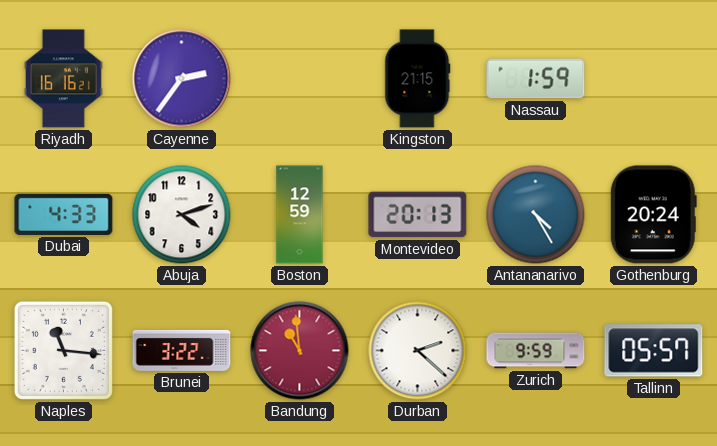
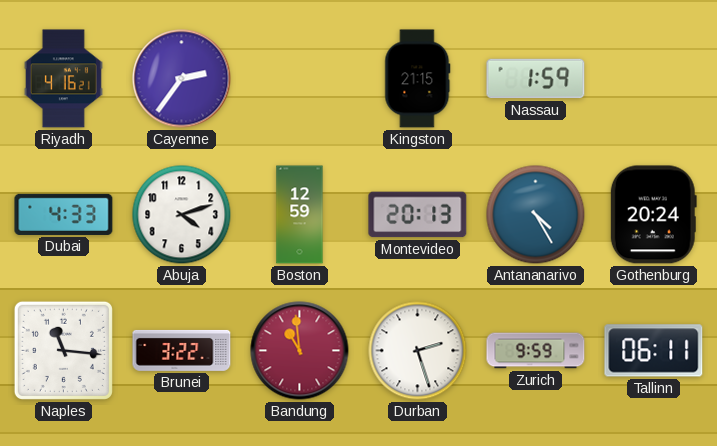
Riyadh: 16:16 -> 4:16 (63, 79)
Durban: 2:22 -> 2:27 (418, 351)
Tallinn: 05:57 -> 06:11 (654, 351)
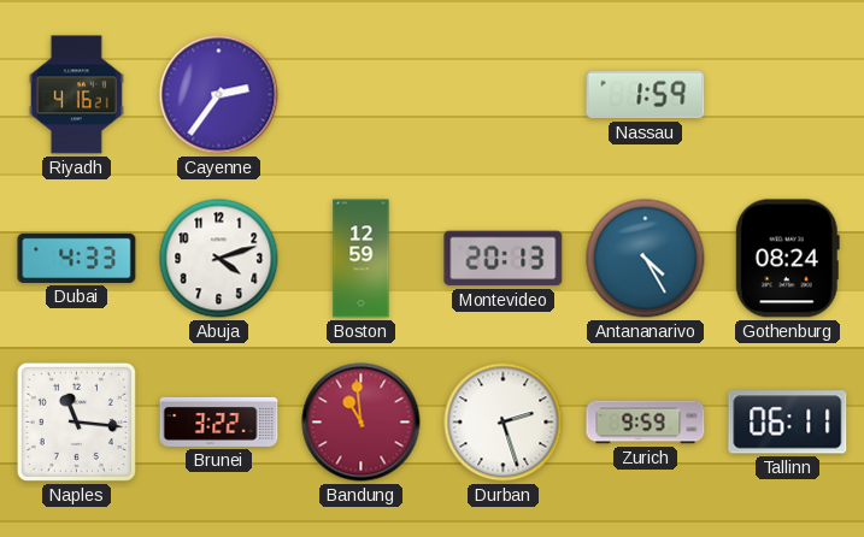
Kingston: 21:15 -> none (418, 79)
Gothenburg: 20:24 -> 08:24 (787, 259)
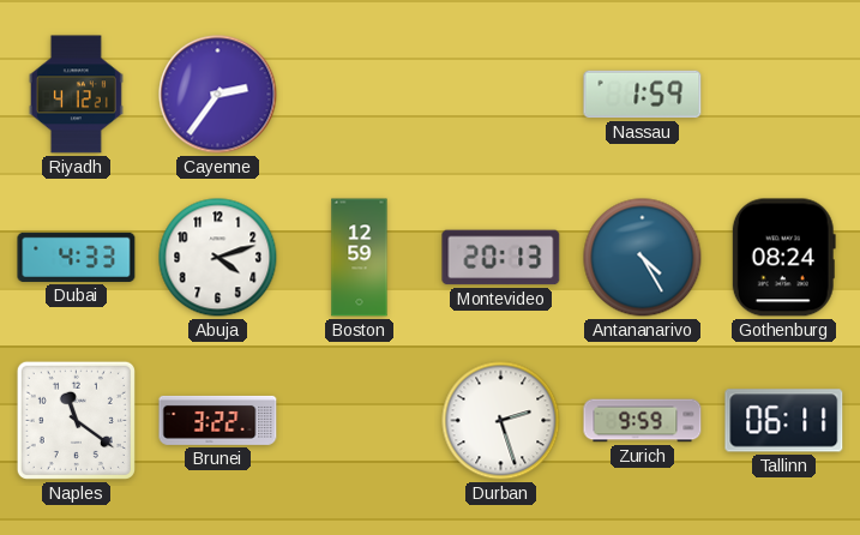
Riyadh: 4:16 -> 4:12 (76, 95)
Naples: 11:16 -> 11:21 (76, 420)
Bandung: 10:59 -> none (362, 423)
